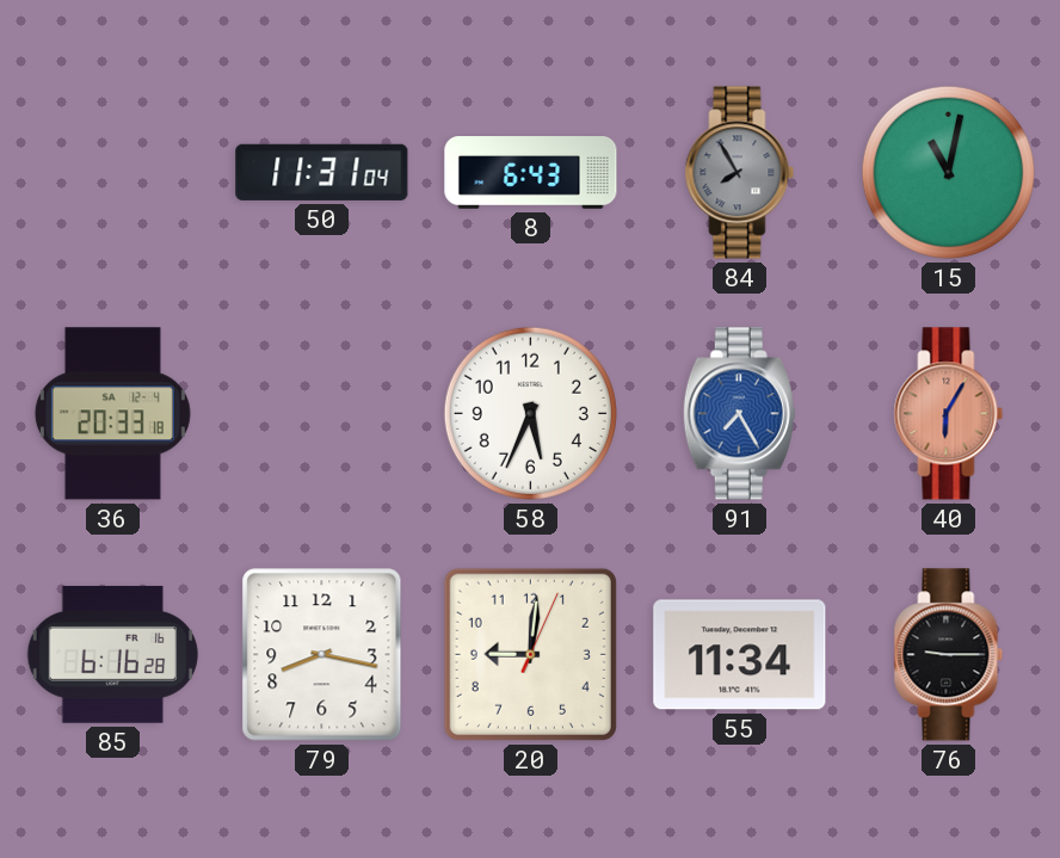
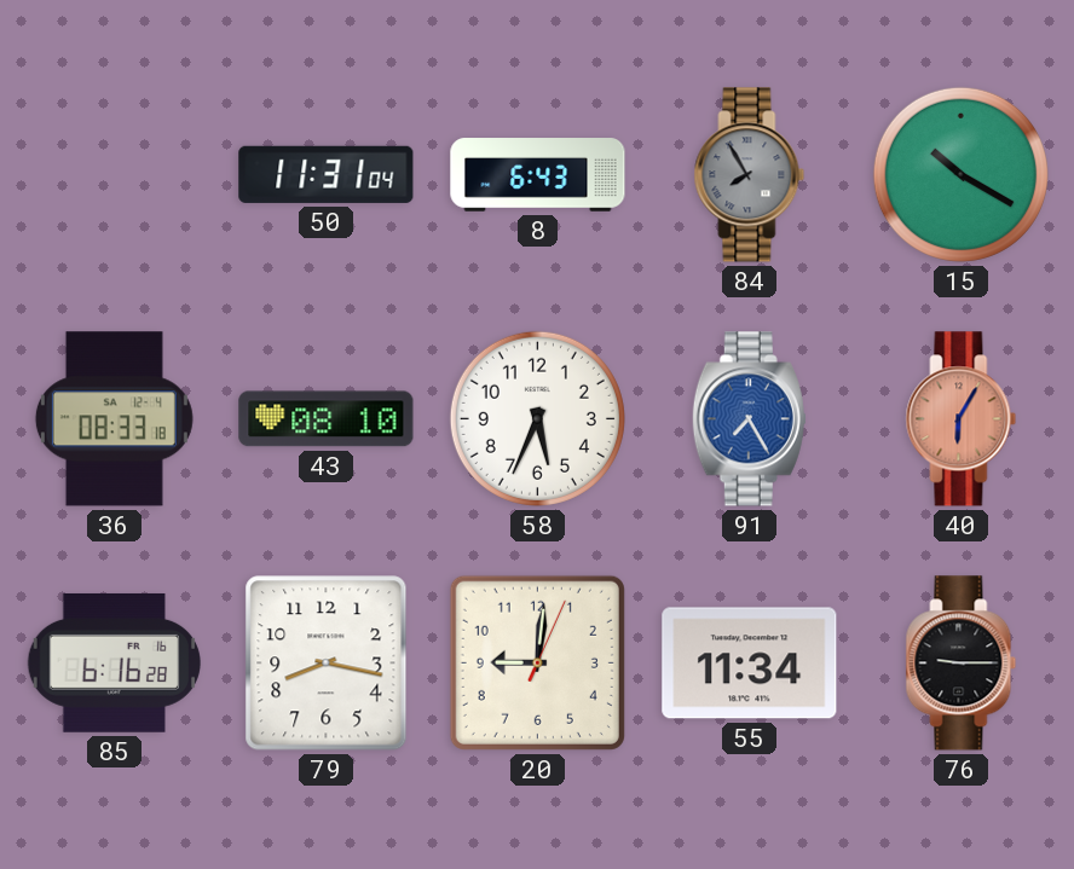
15: 11:02 -> 10:20 (960, 174)
36: 20:33 -> 08:33 (114, 419)
43: none -> 08:10 (327, 419)
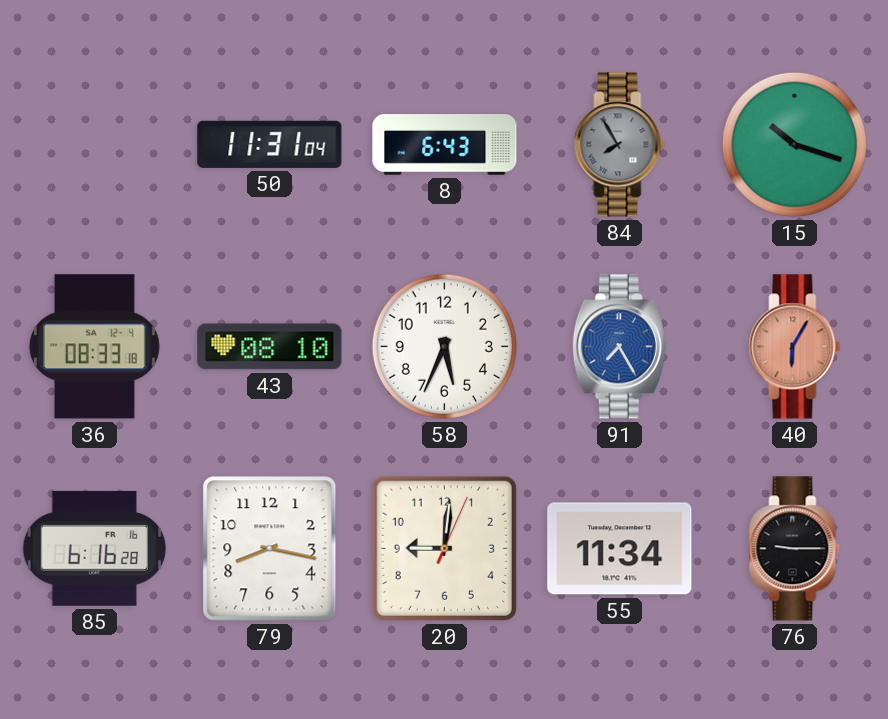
15: 10:20 -> 10:18 (794, 144)
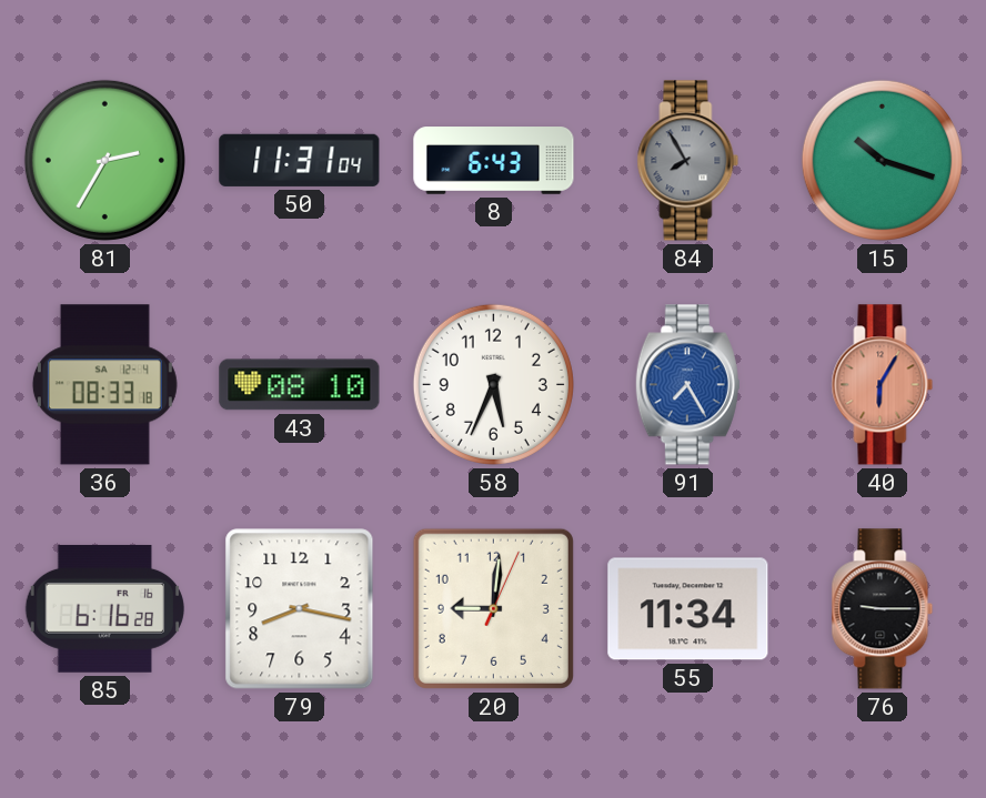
81: none -> 2:35 (104, 160)
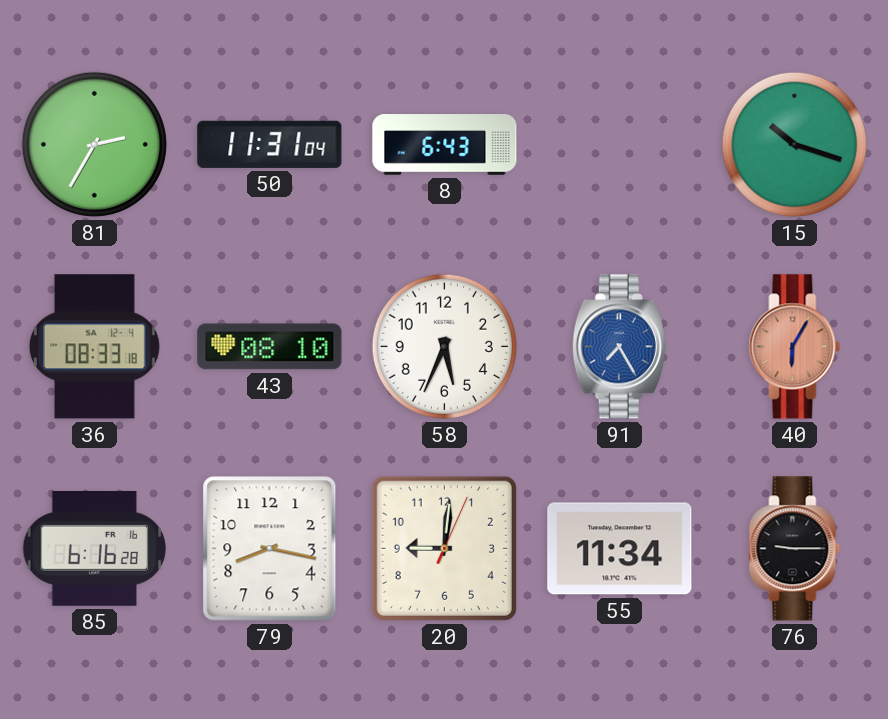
84: 7:55 -> none (688, 161)
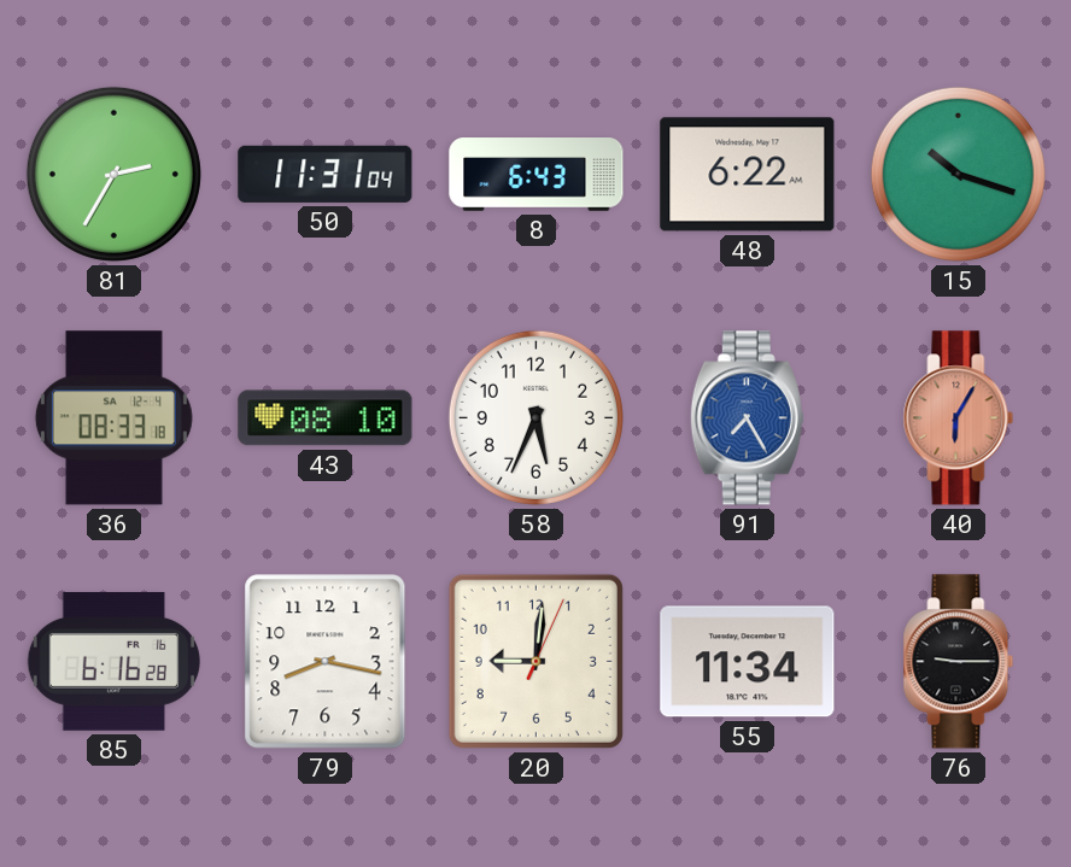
48: none -> 6:22 (748, 175)
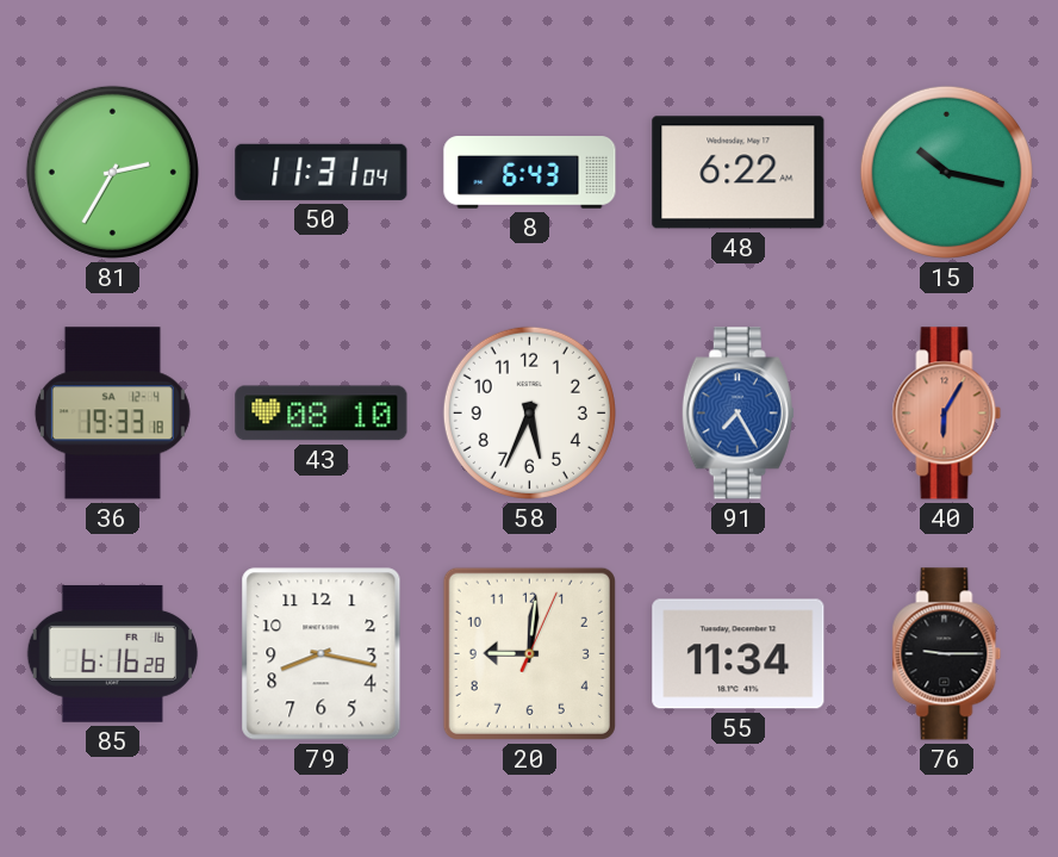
15: 10:18 -> 10:17 (946, 172)
36: 08:33 -> 19:33 (112, 414)
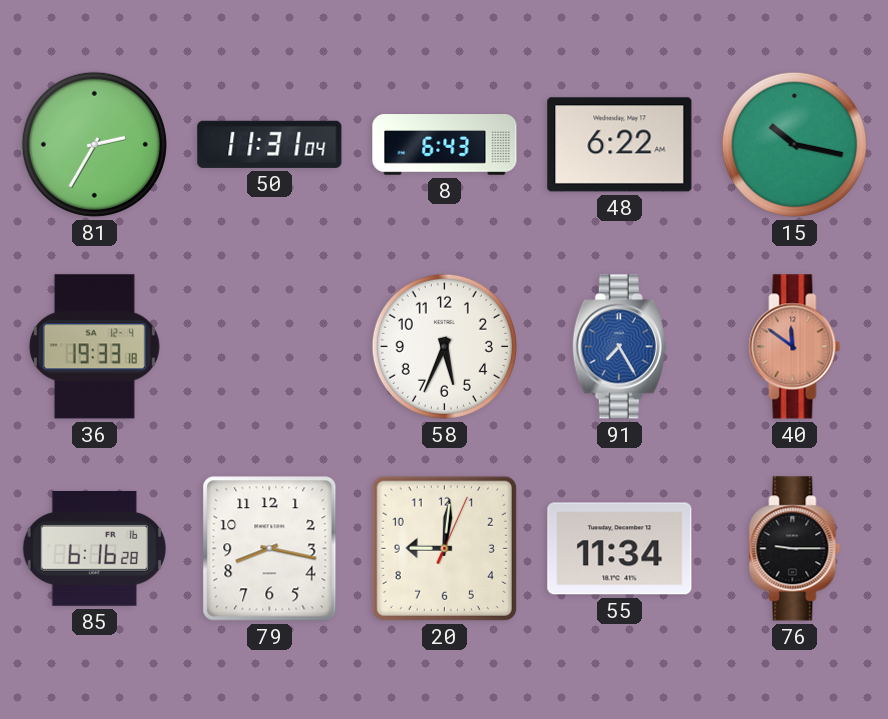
43: 08:10 -> none (322, 414)
40: 6:05 -> 11:51 (795, 347)
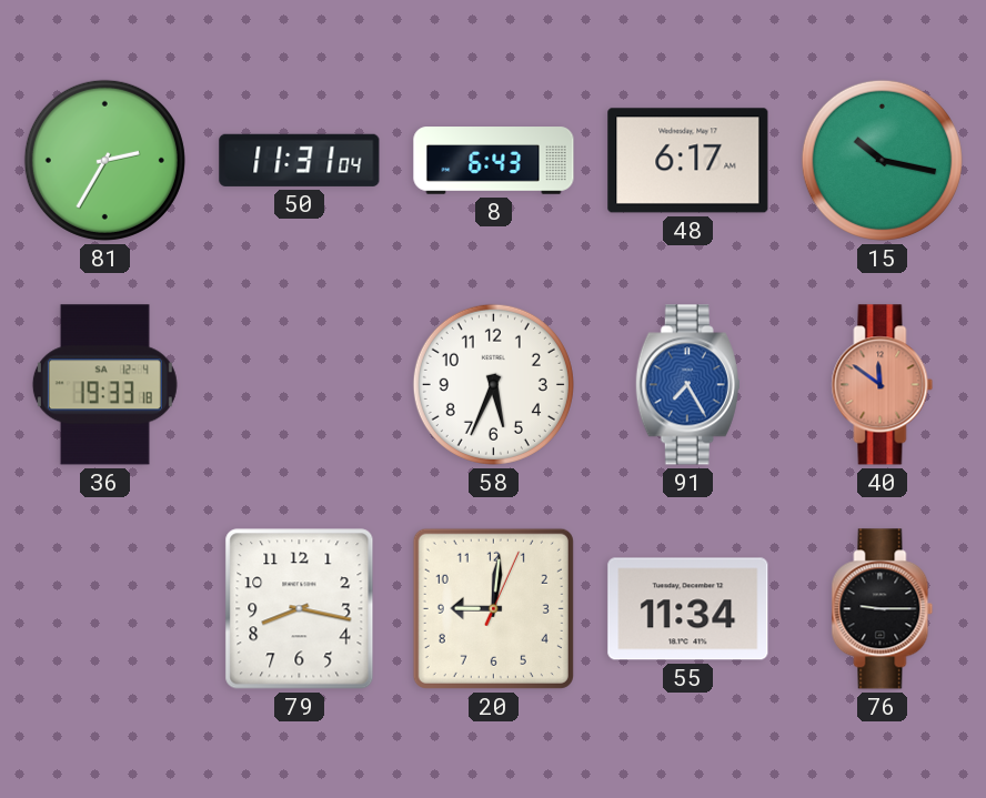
48: 6:22 -> 6:17 (688, 161)
85: 6:16 -> none (94, 548)
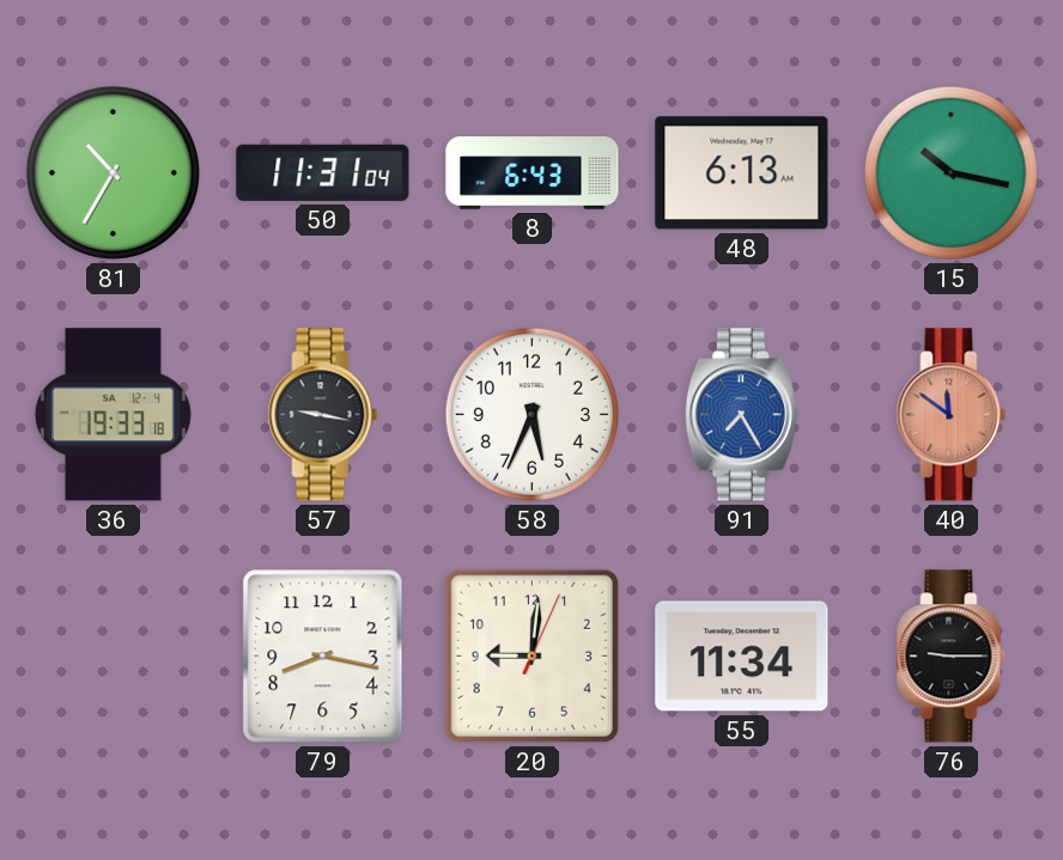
81: 2:35 -> 10:35 (113, 172)
48: 6:17 -> 6:13 (742, 173)
57: none -> 9:17 (323, 415)
